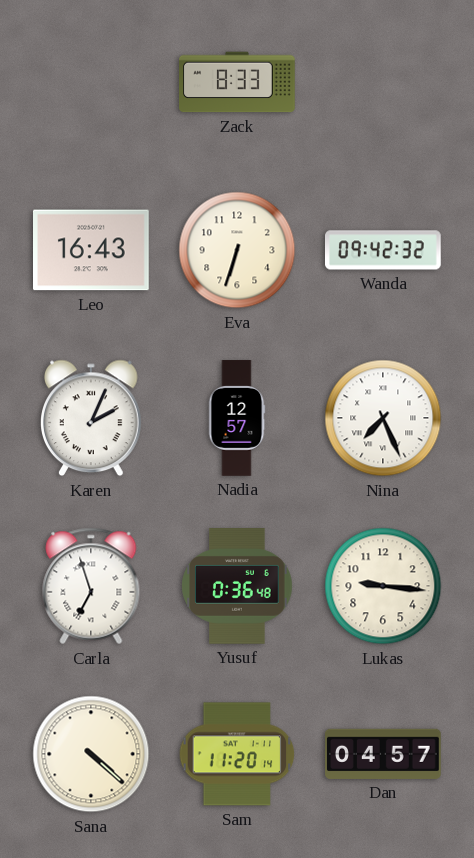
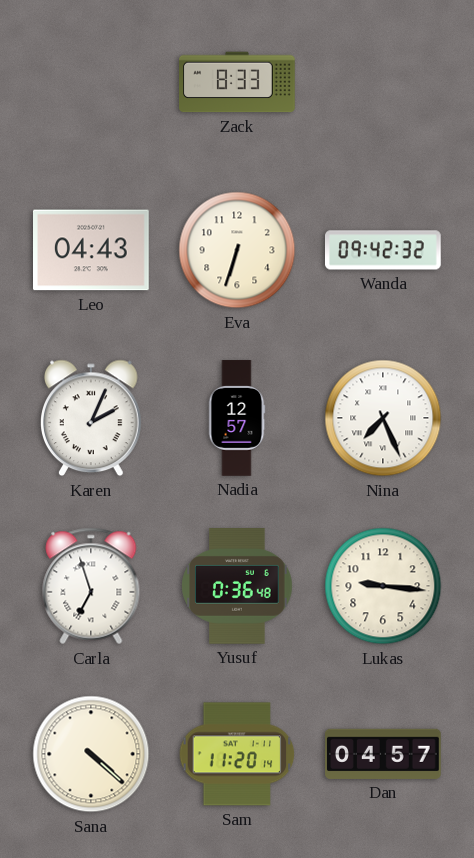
Leo: 16:43 -> 04:43 (92, 250)
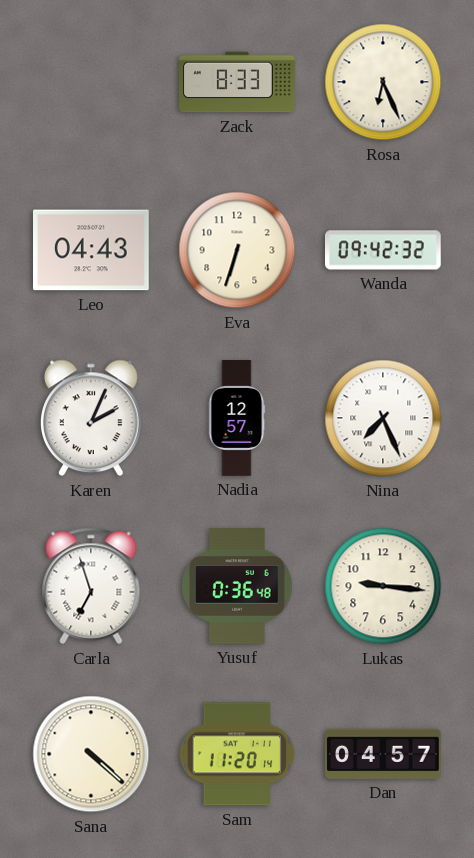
Rosa: none -> 6:26 (383, 82)
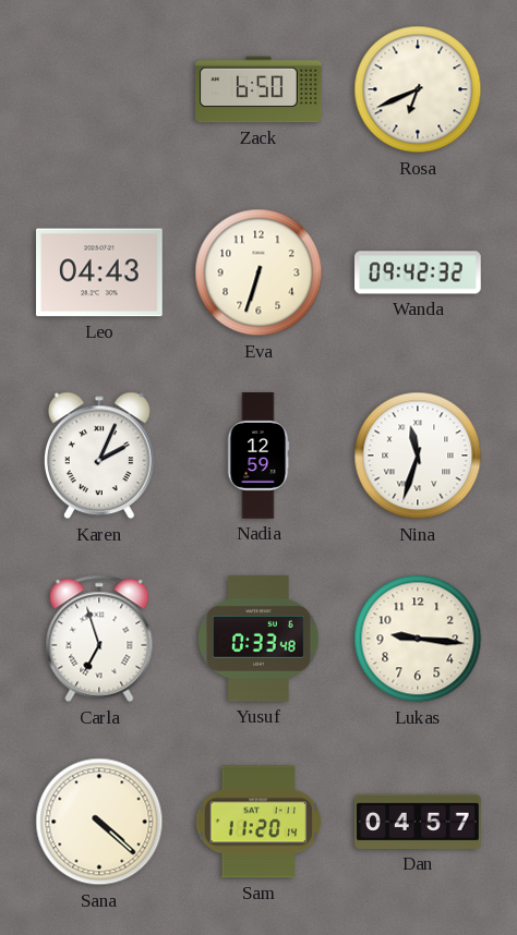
Zack: 8:33 -> 6:50 (258, 89)
Rosa: 6:26 -> 6:41 (418, 89)
Nadia: 12:57 -> 12:59 (258, 456)
Nina: 7:26 -> 11:33 (418, 456)
Yusuf: 0:36 -> 0:33 (258, 640)
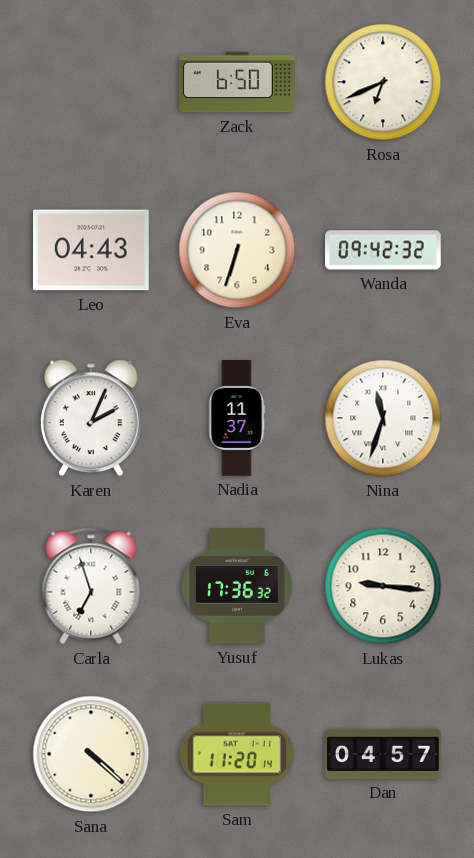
Nadia: 12:59 -> 11:37 (237, 418)
Yusuf: 0:33 -> 17:36 (237, 587)
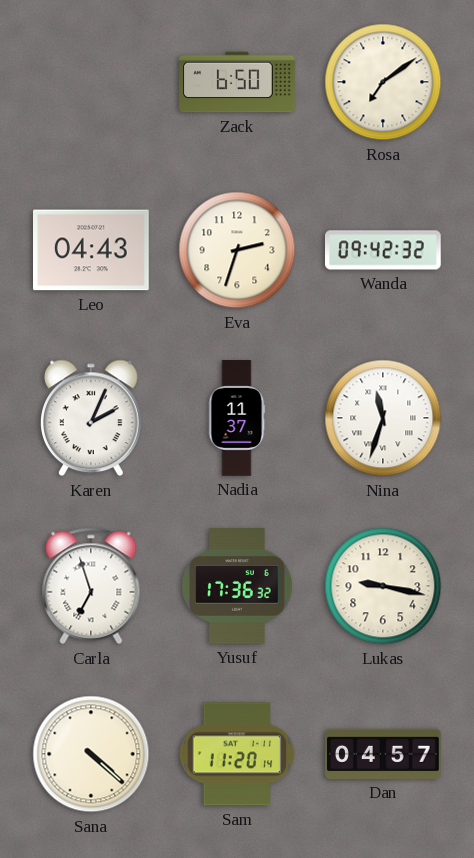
Rosa: 6:41 -> 7:09 (383, 82)
Eva: 6:33 -> 2:33 (237, 250)
Lukas: 9:16 -> 9:17 (383, 586)
